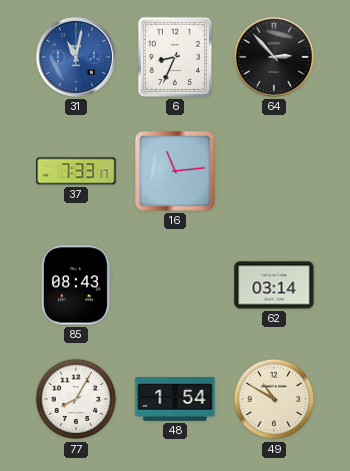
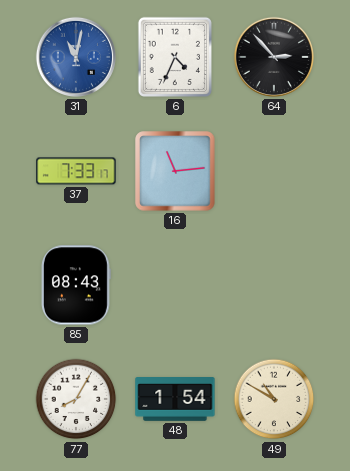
6: 8:34 -> 4:34 (175, 57)
62: 03:14 -> none (274, 285)
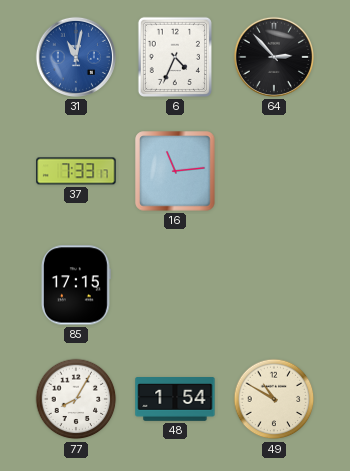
85: 08:43 -> 17:15 (77, 285)
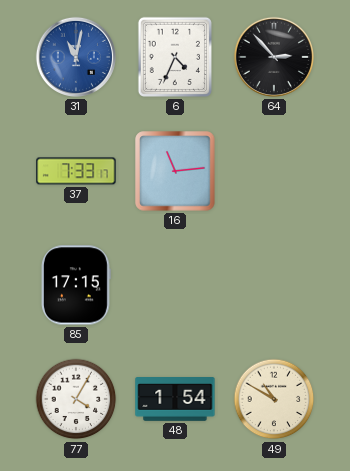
77: 8:05 -> 4:05 (76, 399)
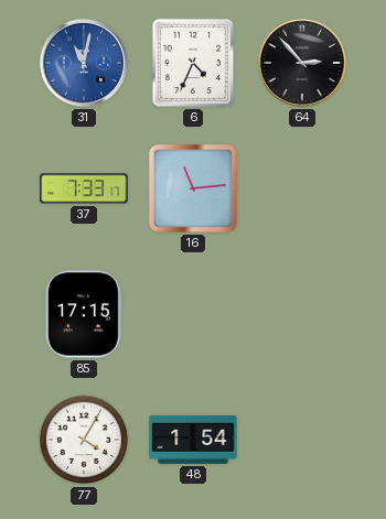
49: 10:50 -> none (274, 399)
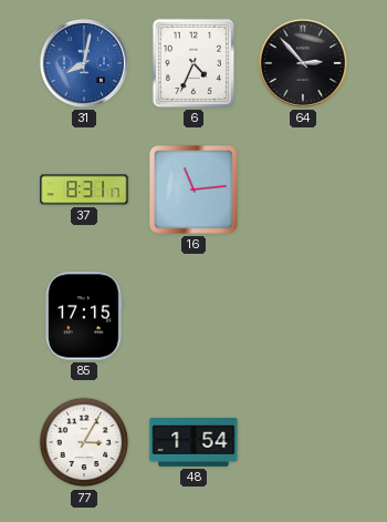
31: 11:02 -> 8:02 (84, 63)
37: 7:33 -> 8:31 (84, 190)
77: 4:05 -> 3:05 (84, 442)
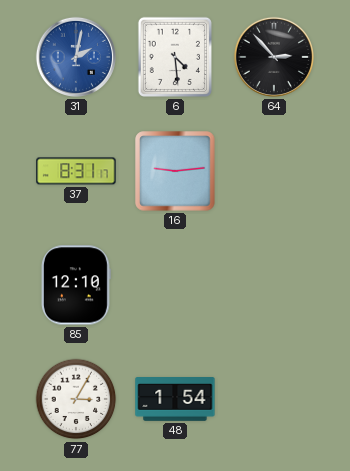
31: 8:02 -> 2:02 (76, 57)
6: 4:34 -> 4:29 (175, 57)
16: 11:14 -> 9:14 (175, 171)
85: 17:15 -> 12:10 (77, 285)
